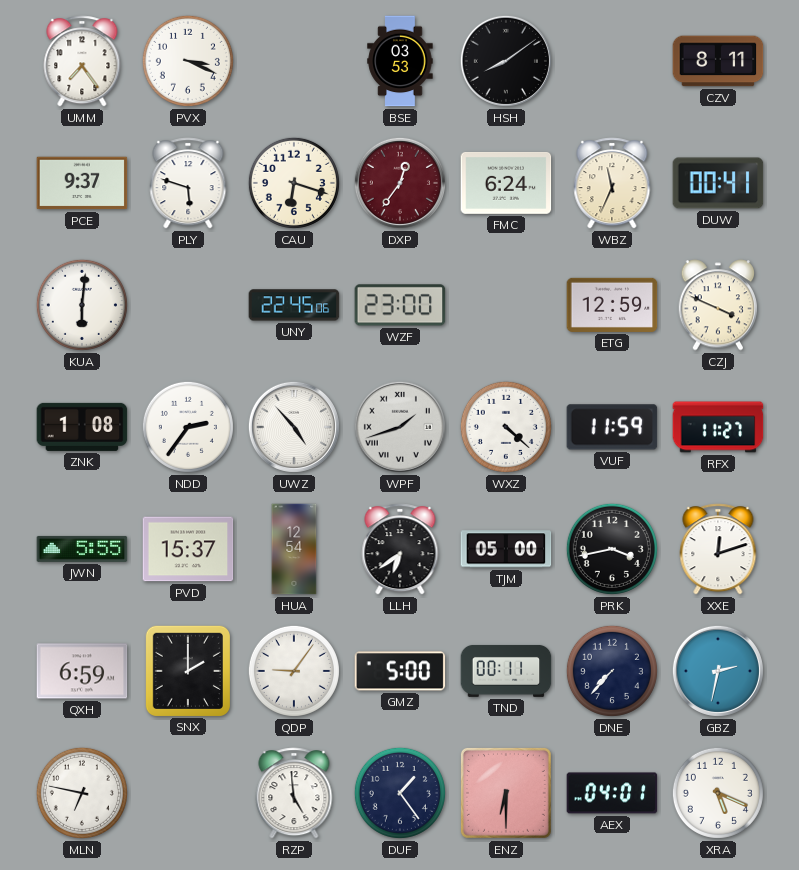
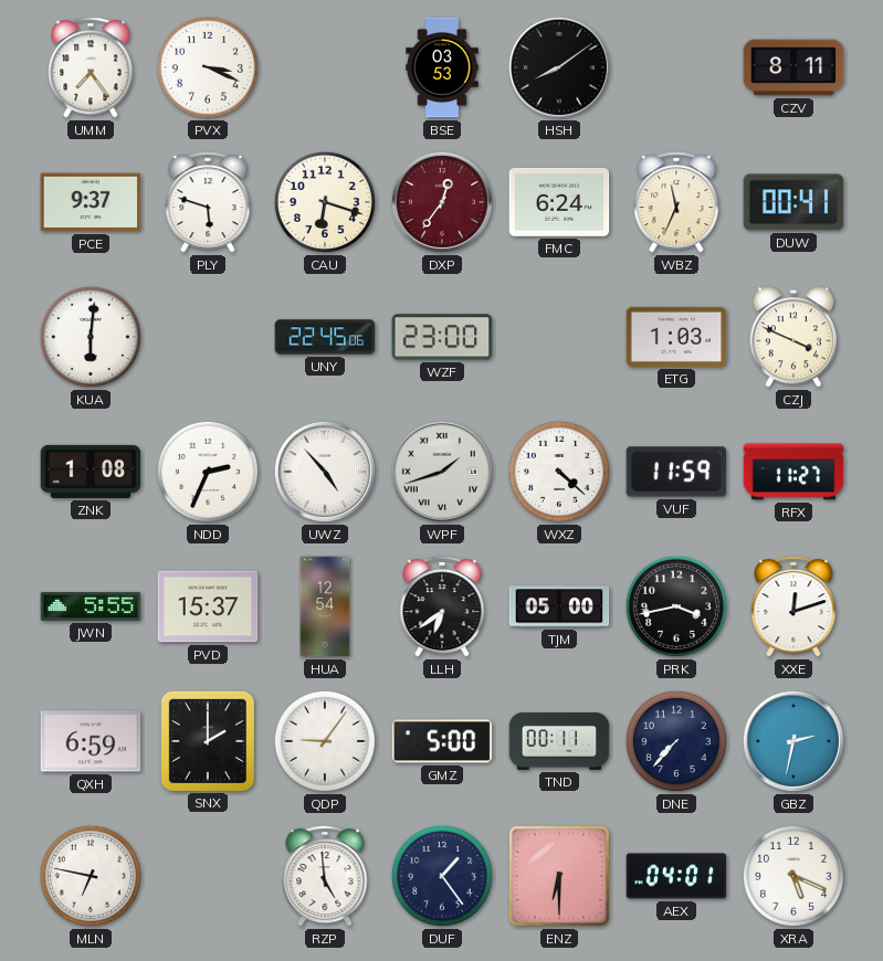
ETG: 12:59 -> 1:03 (676, 337)
NDD: 2:36 -> 2:34 (208, 472)
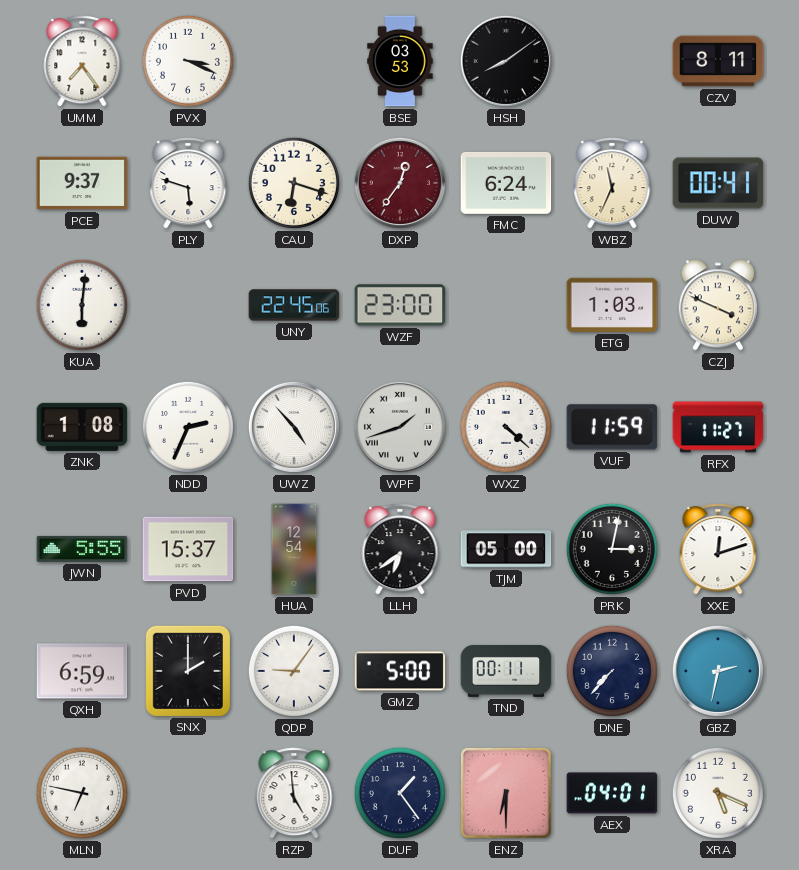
PRK: 3:43 -> 3:02 (612, 549)
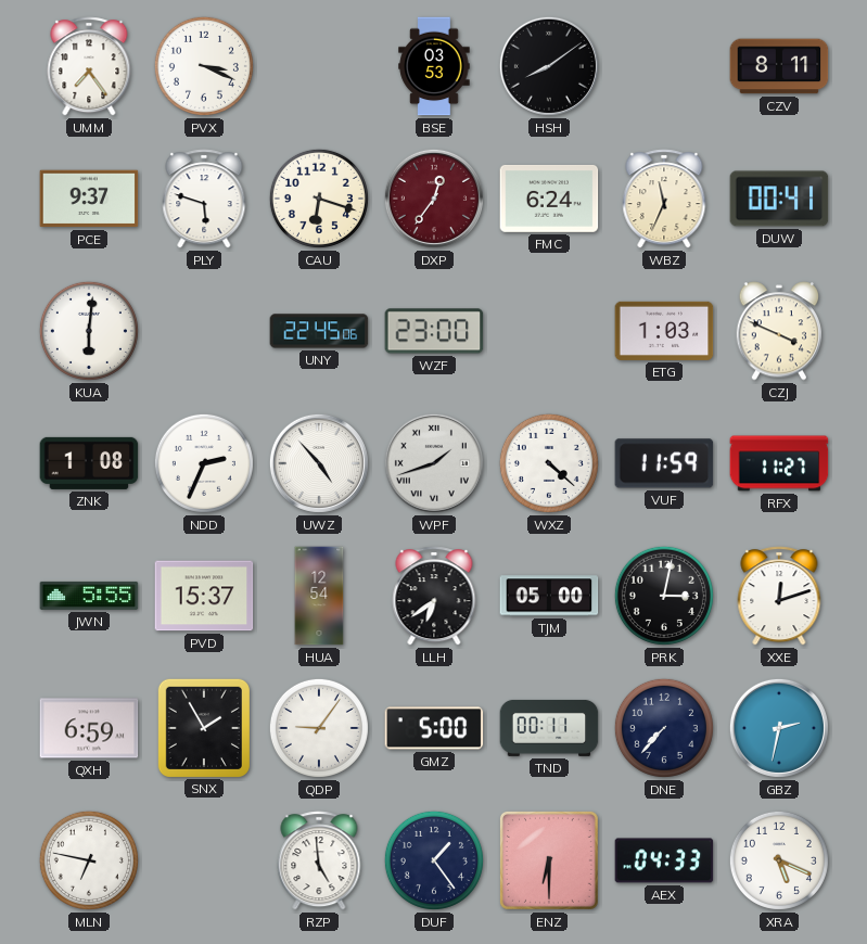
SNX: 2:00 -> 1:55 (204, 727)
AEX: 04:01 -> 04:33 (664, 860)
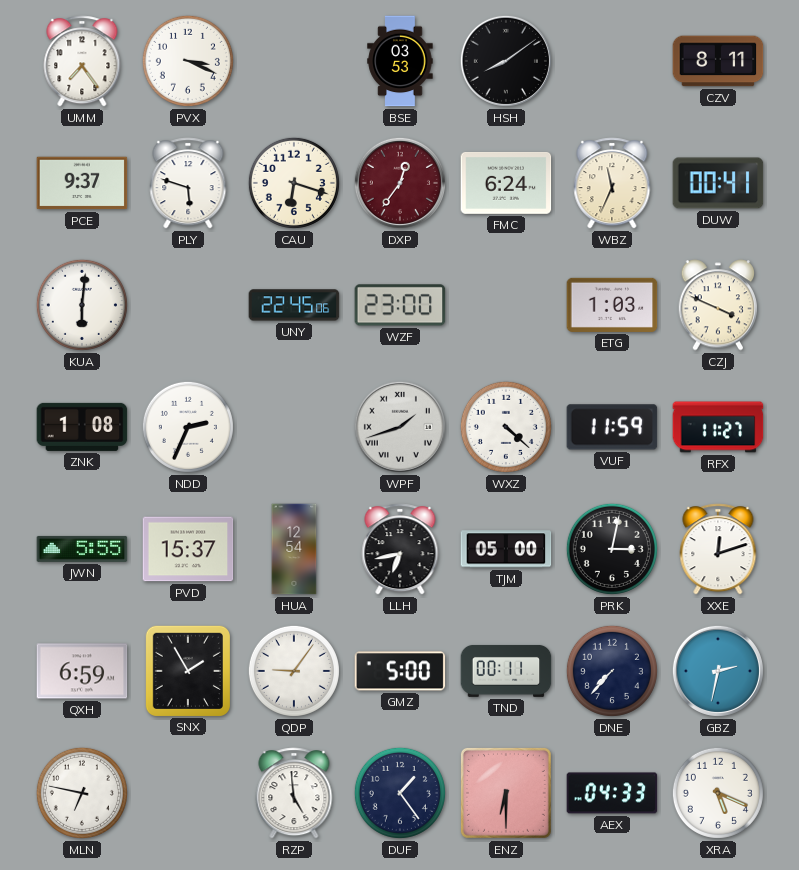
UWZ: 4:53 -> none (319, 463)
LLH: 6:39 -> 6:43 (400, 549)
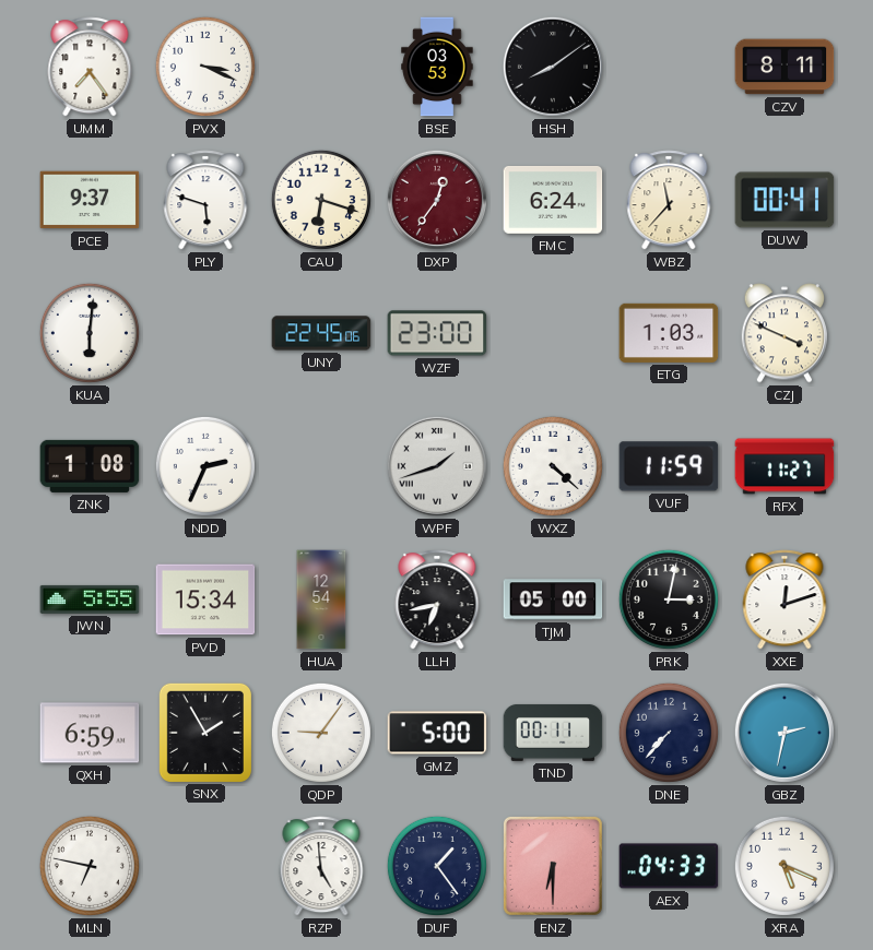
WBZ: 11:34 -> 11:37 (669, 200)
PVD: 15:37 -> 15:34 (205, 599)
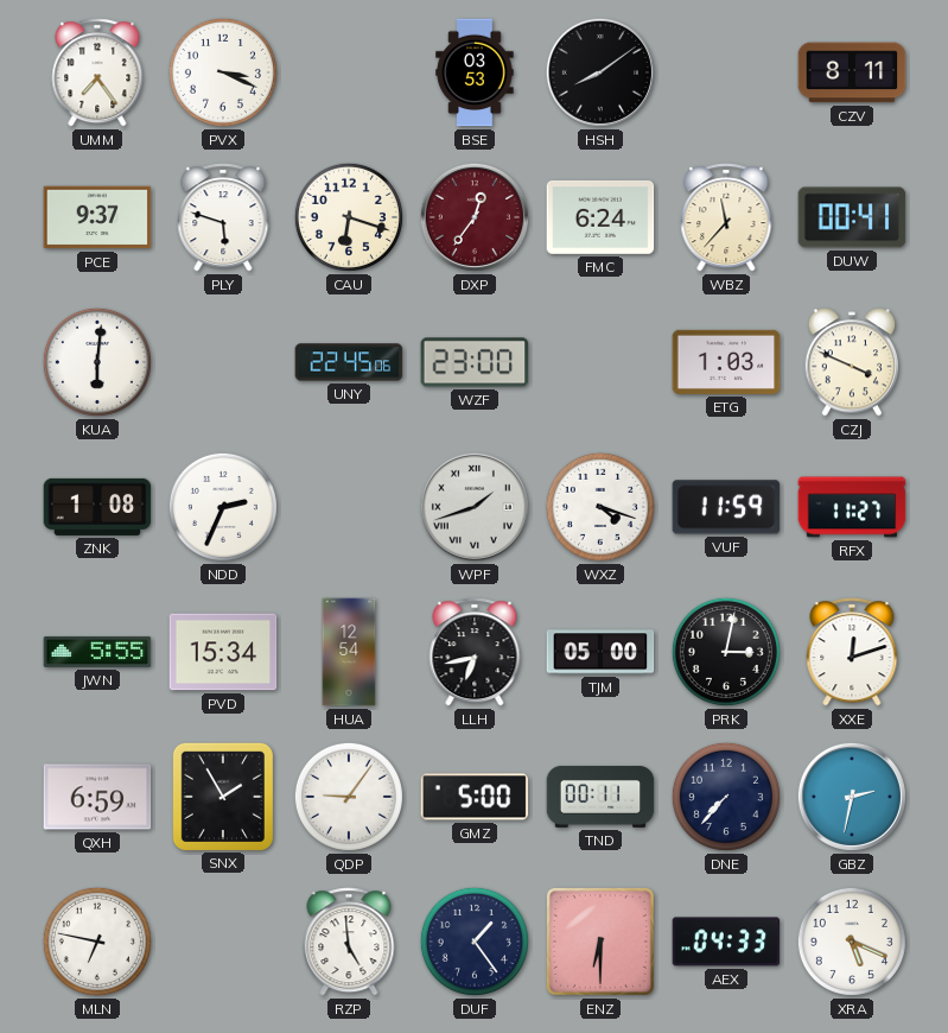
WXZ: 4:22 -> 4:18 (600, 507)
